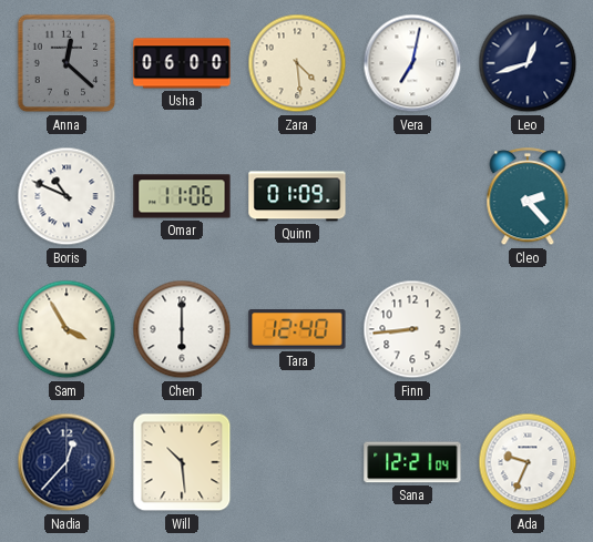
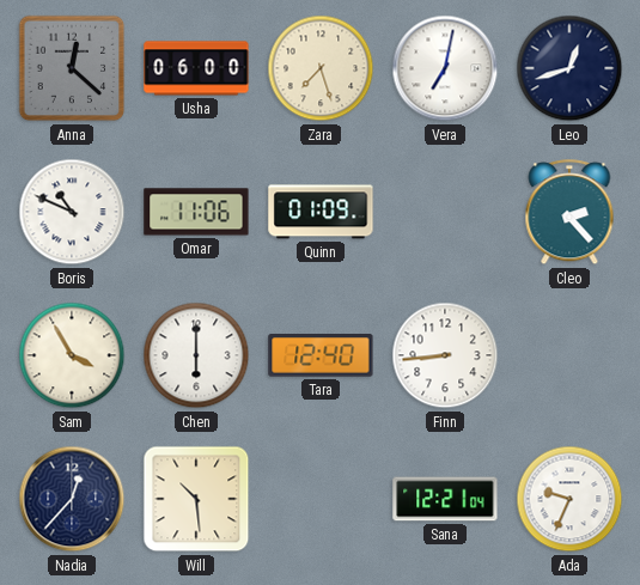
Zara: 4:29 -> 7:27 (321, 68)
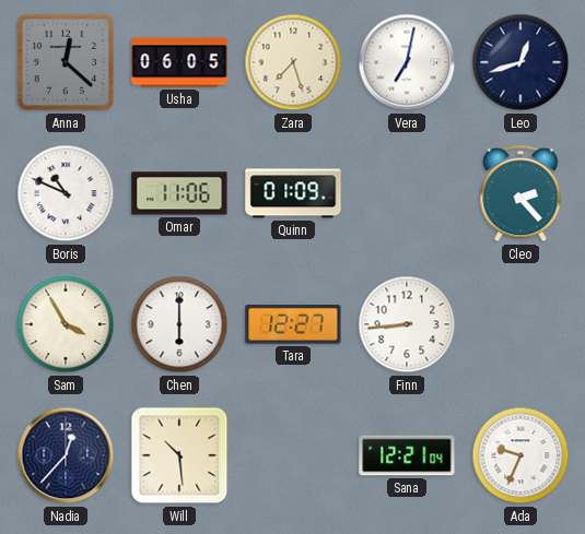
Usha: 06:00 -> 06:05 (179, 62)
Tara: 12:40 -> 12:27 (293, 325)
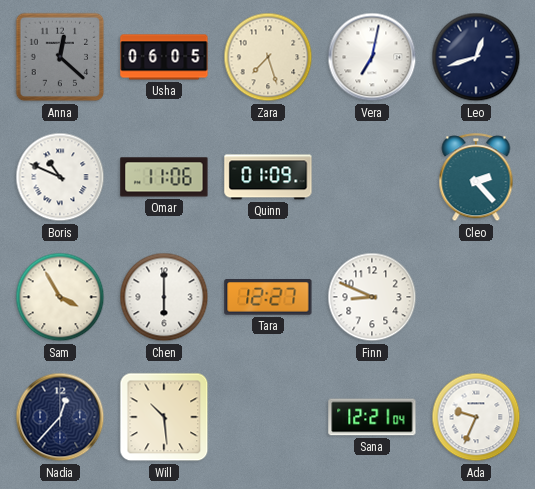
Finn: 8:44 -> 8:49 (372, 297)
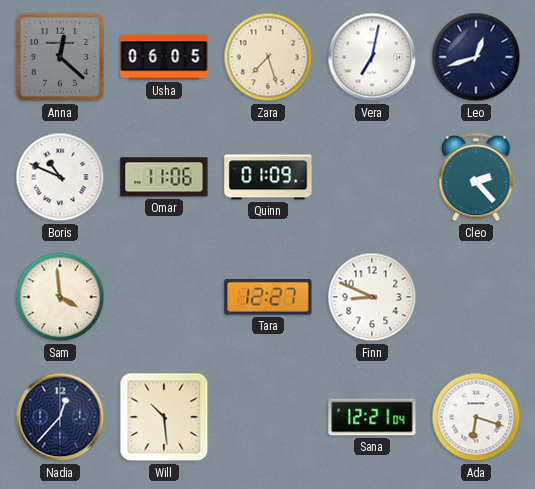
Sam: 3:55 -> 3:59 (60, 297)
Chen: 6:00 -> none (164, 297)
Ada: 9:34 -> 6:18 (476, 417)
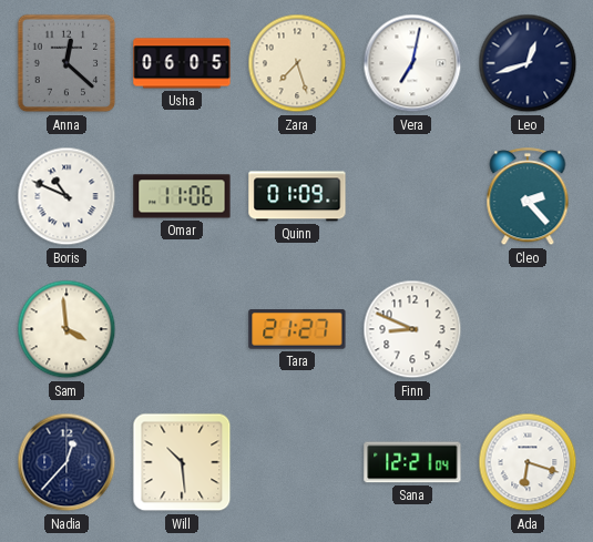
Tara: 12:27 -> 21:27 (297, 330)
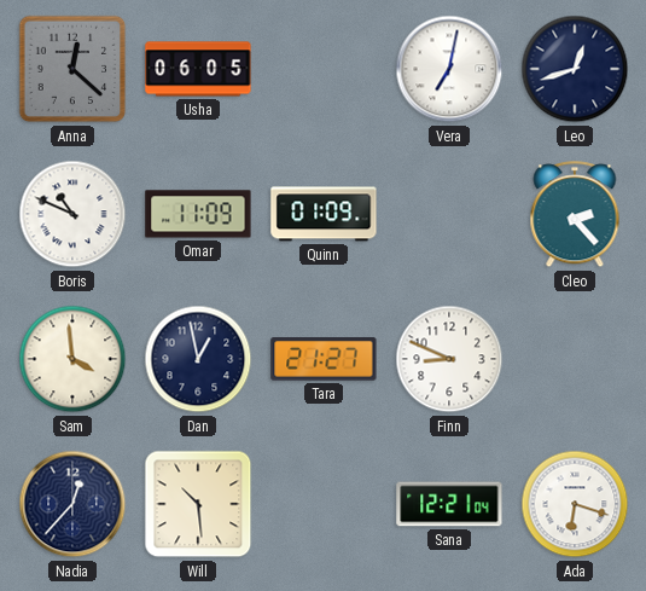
Zara: 7:27 -> none (297, 63)
Omar: 11:06 -> 11:09 (198, 214)
Dan: none -> 12:58 (198, 359)
